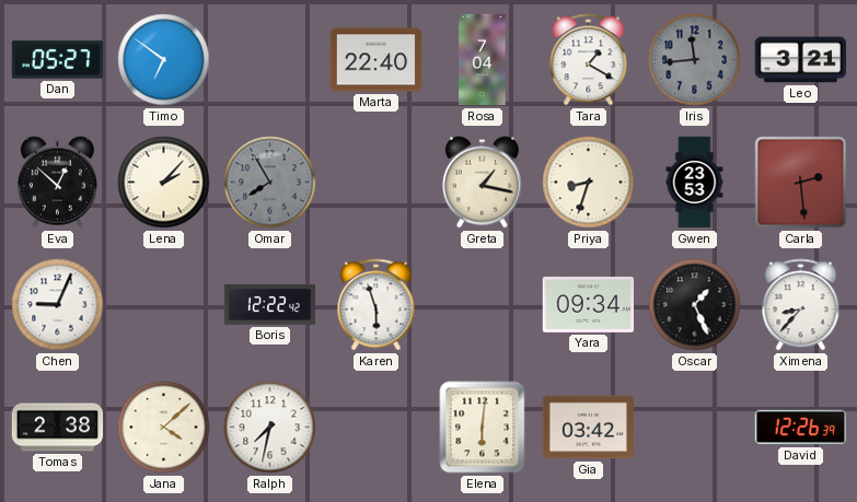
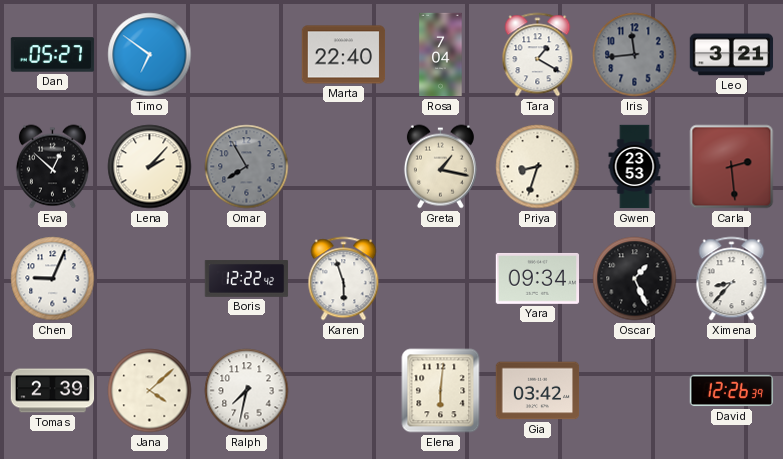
Tomas: 2:38 -> 2:39 (53, 391)
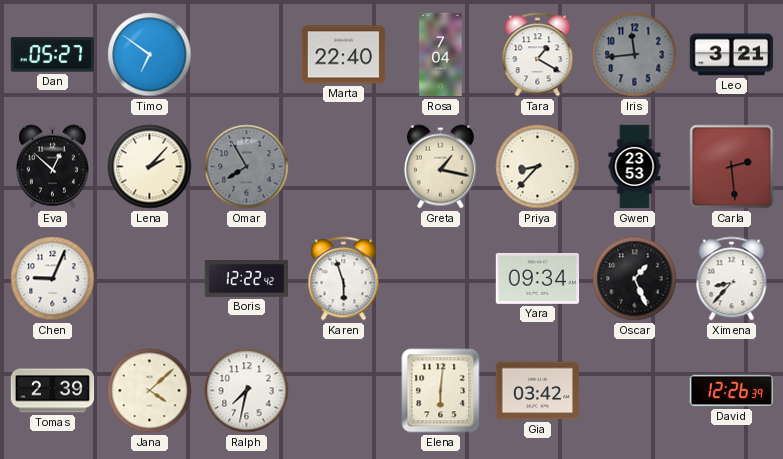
Priya: 8:33 -> 8:37 (538, 167)
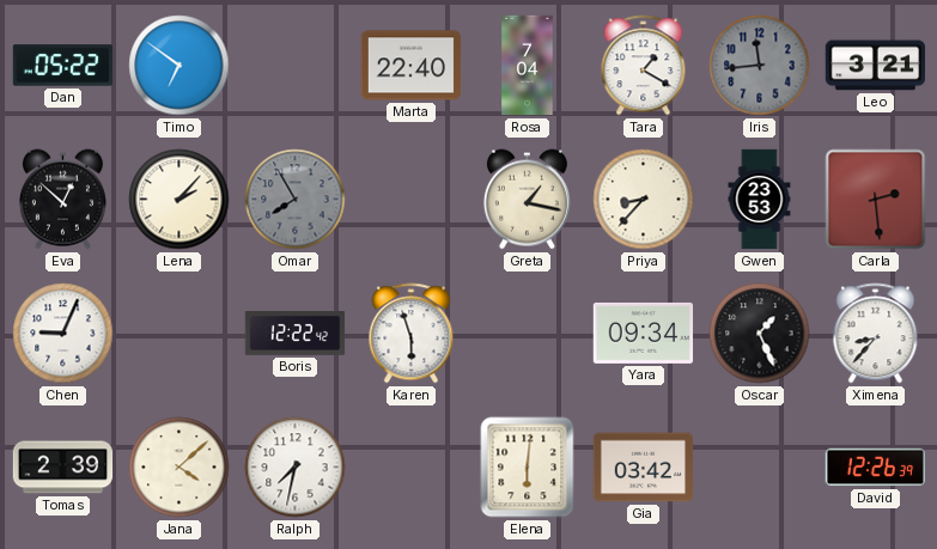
Dan: 05:27 -> 05:22 (63, 66)
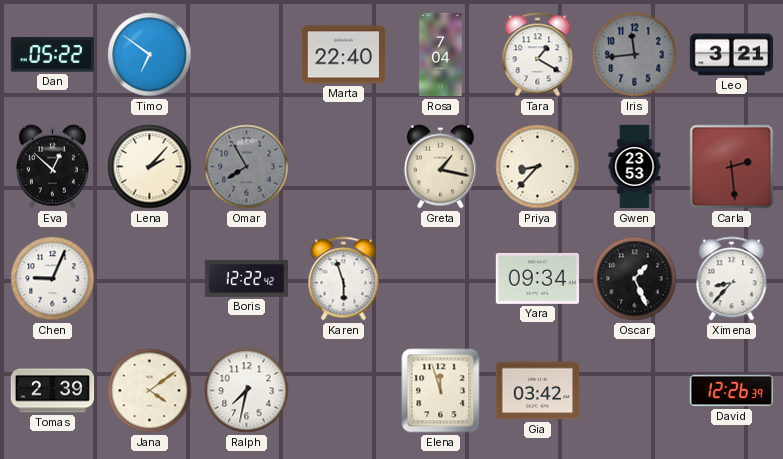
Jana: 4:08 -> 4:09 (150, 391)
Elena: 6:01 -> 11:57 (441, 391)
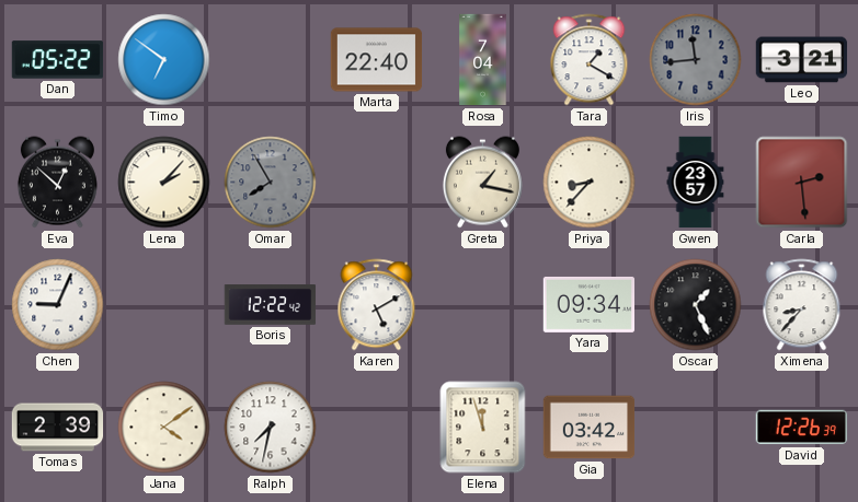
Gwen: 23:53 -> 23:57 (696, 183)
Karen: 5:57 -> 5:10 (377, 305)
